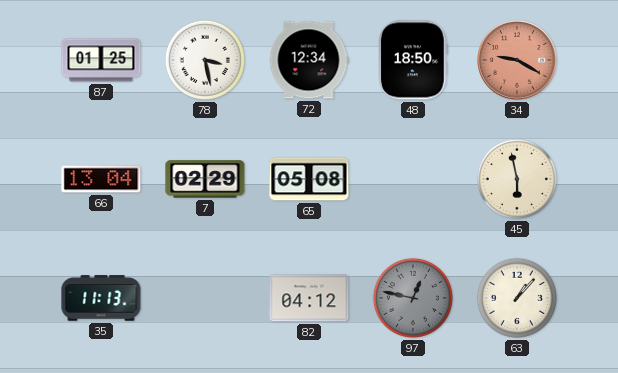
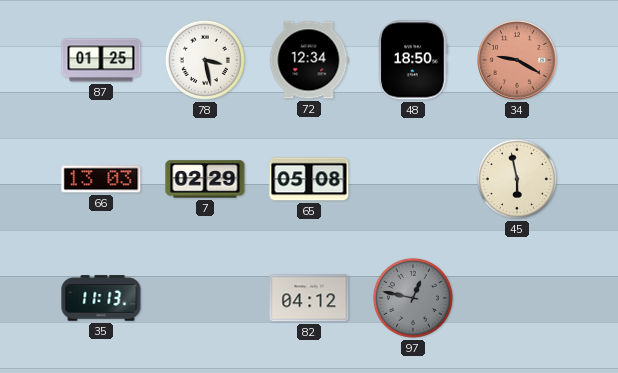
66: 13:04 -> 13:03 (101, 179)
63: 1:07 -> none (517, 298)
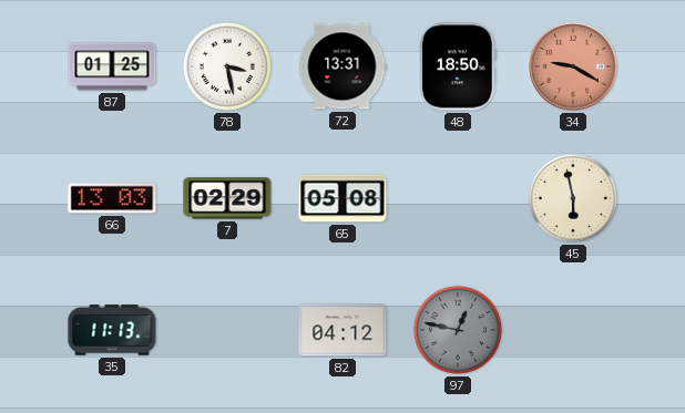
72: 12:34 -> 13:31 (343, 66)
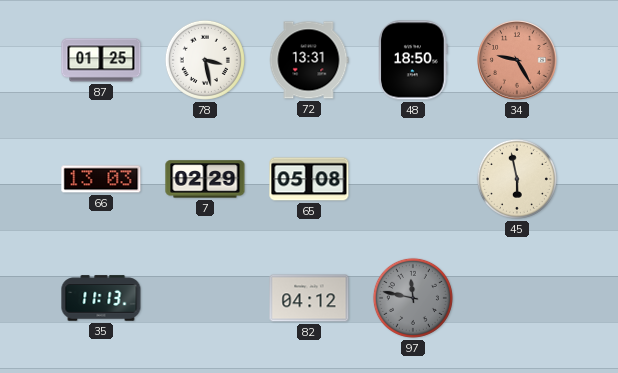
34: 9:20 -> 9:25 (518, 61)
97: 12:47 -> 11:47 (413, 298)
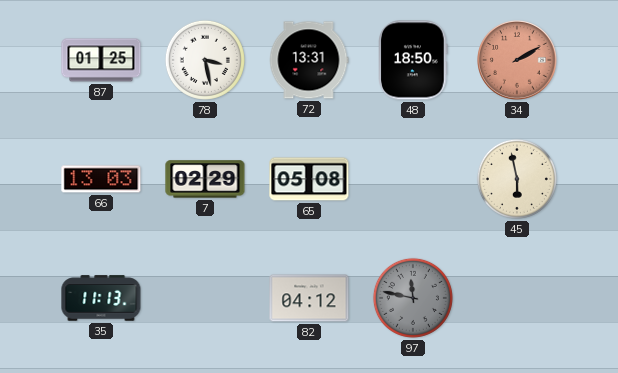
34: 9:25 -> 2:10 (518, 61)
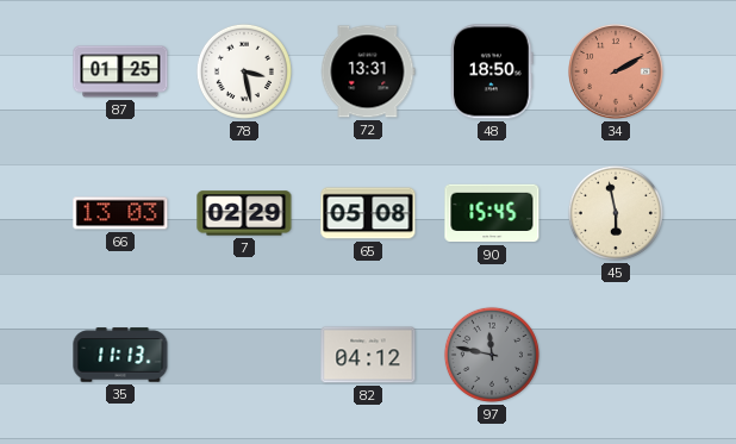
90: none -> 15:45 (492, 213)
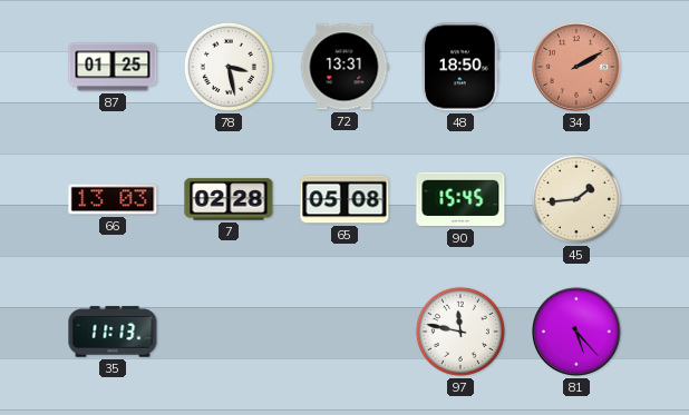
7: 02:29 -> 02:28 (229, 199)
45: 5:58 -> 1:44 (576, 199)
82: 04:12 -> none (368, 355)
97 dial: grey -> white (460, 332)
81: none -> 5:23 (578, 333)
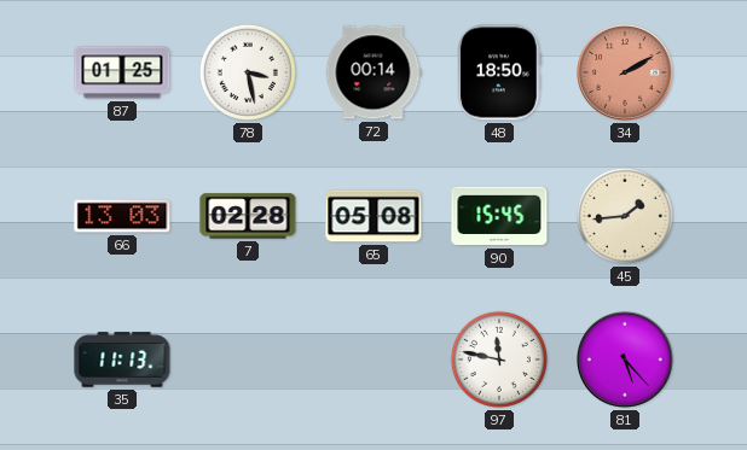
72: 13:31 -> 00:14 (373, 72)
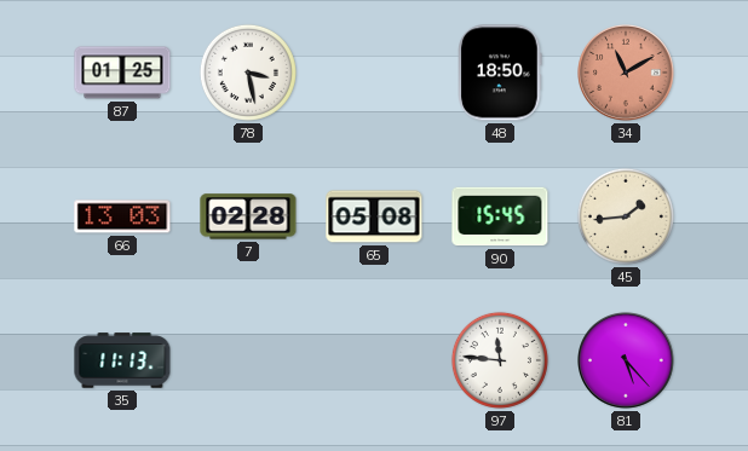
72: 00:14 -> none (373, 72)
34: 2:10 -> 11:10 (627, 74)
97: 11:47 -> 11:46 (500, 360)
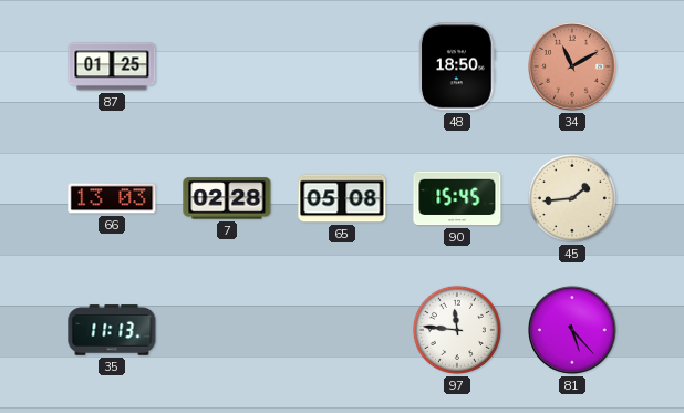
78: 3:28 -> none (248, 73)
